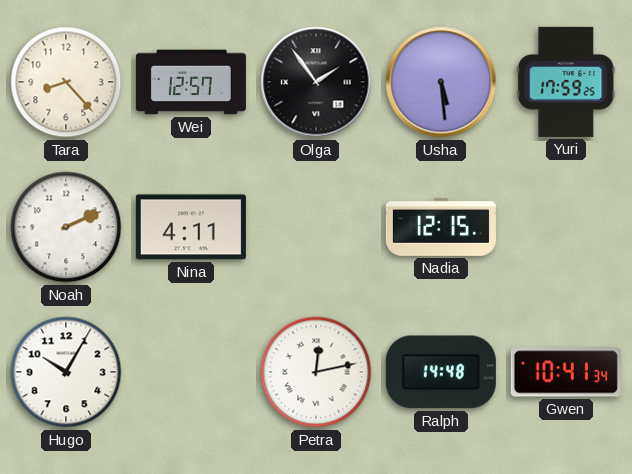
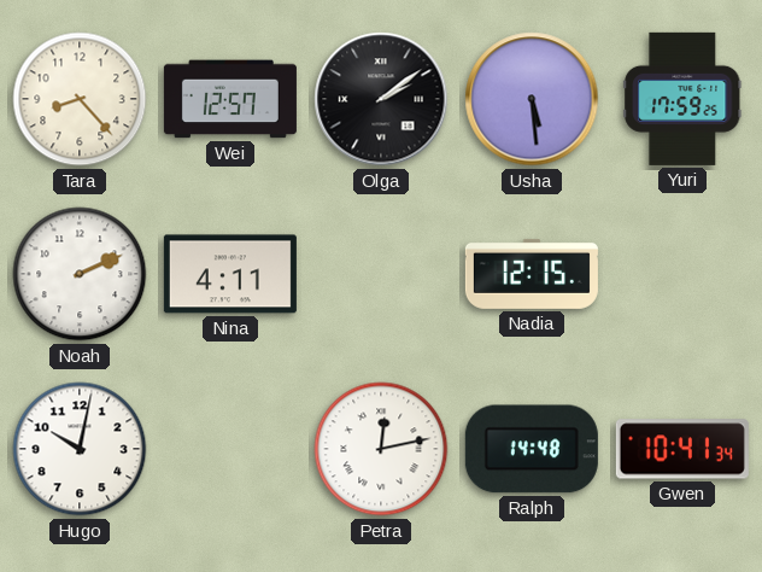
Olga: 1:54 -> 2:09 (381, 99)
Hugo: 10:05 -> 10:02 (80, 449)
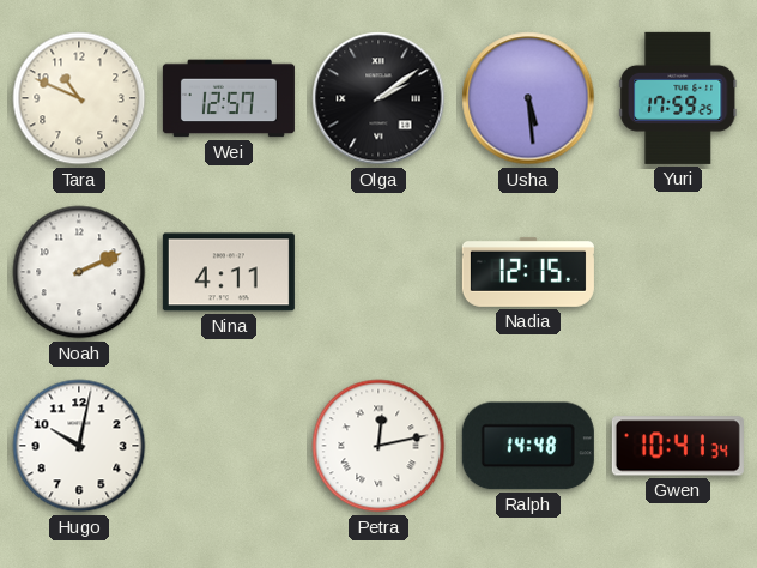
Tara: 8:23 -> 10:49 (79, 98)
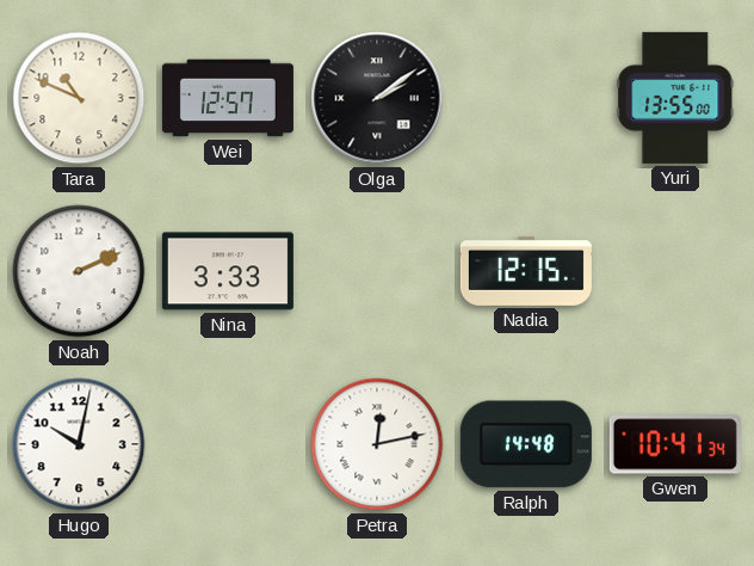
Usha: 5:29 -> none (528, 98)
Yuri: 17:59 -> 13:55 (675, 98)
Nina: 4:11 -> 3:33 (228, 271)
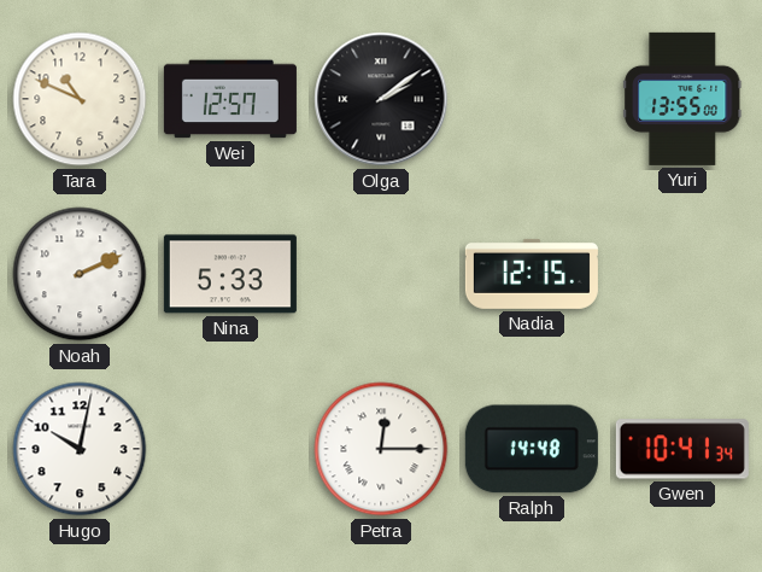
Nina: 3:33 -> 5:33 (230, 274)
Petra: 12:13 -> 12:15 (381, 449)
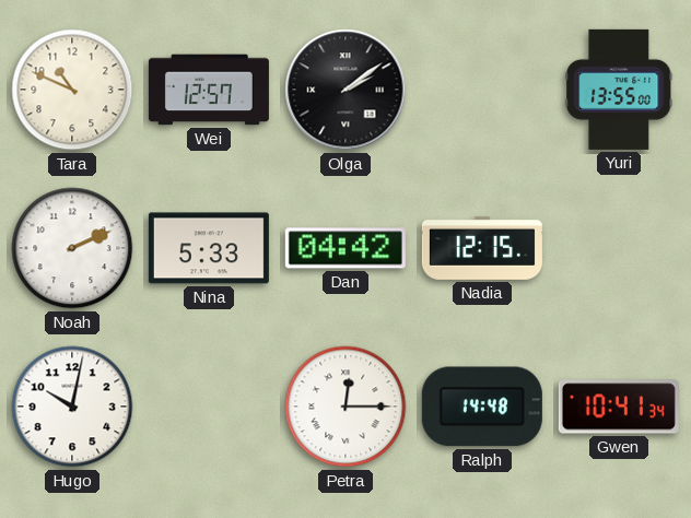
Dan: none -> 04:42 (345, 248)
